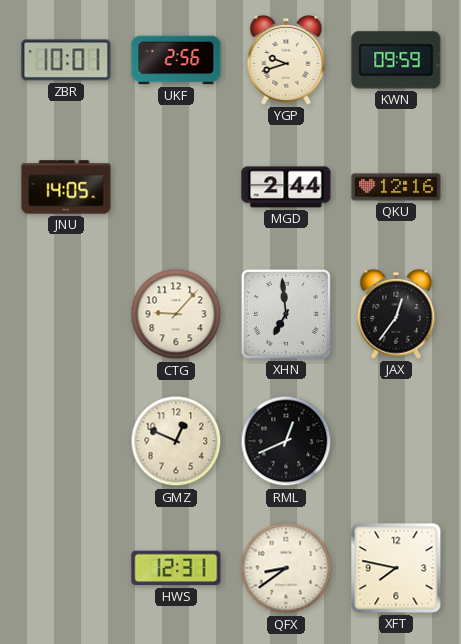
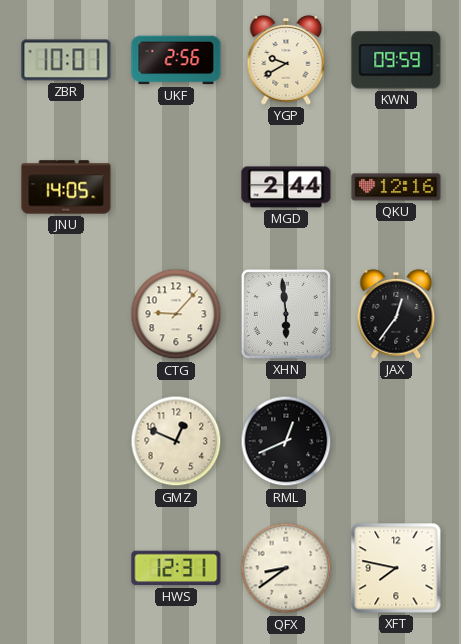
YGP: 9:42 -> 9:40 (286, 60)
XHN: 6:59 -> 5:59 (286, 314)
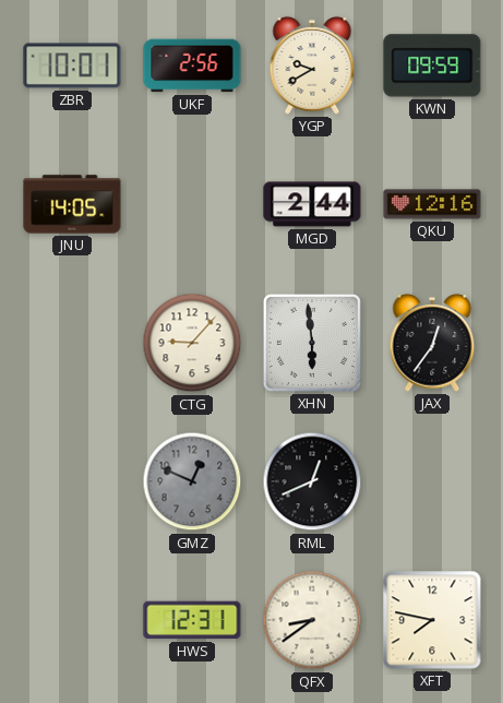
GMZ dial: cream -> grey (192, 481)
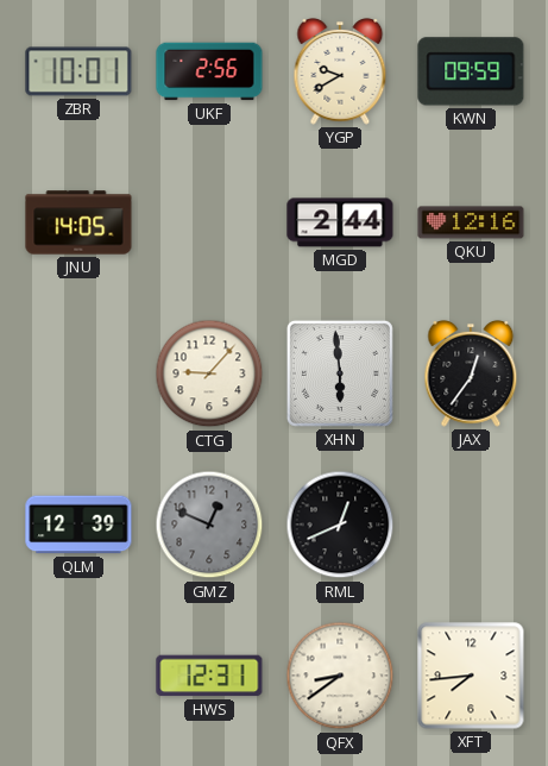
QLM: none -> 12:39 (78, 525)
XFT: 7:47 -> 7:44 (471, 676)
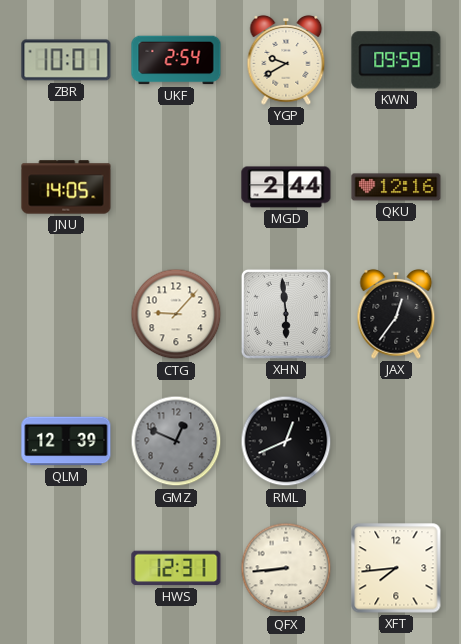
UKF: 2:56 -> 2:54 (176, 60)
QFX: 8:39 -> 8:44 (286, 568)
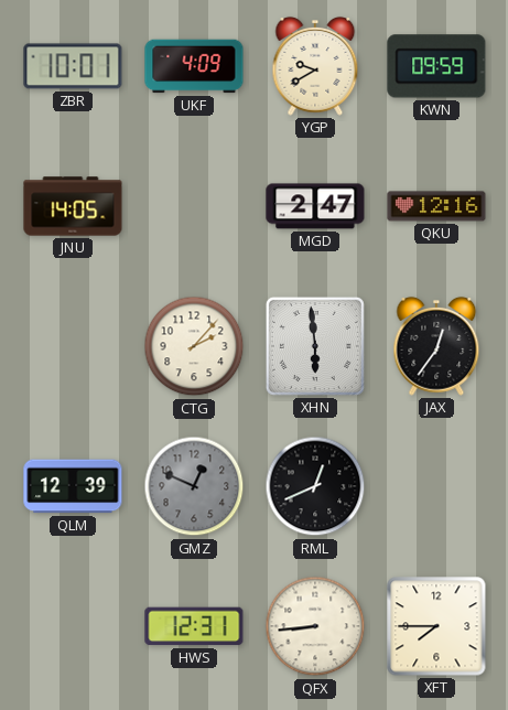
UKF: 2:54 -> 4:09 (194, 66)
MGD: 2:44 -> 2:47 (315, 206)
CTG: 9:07 -> 2:07 (194, 346)
XFT: 7:44 -> 7:45 (436, 626)
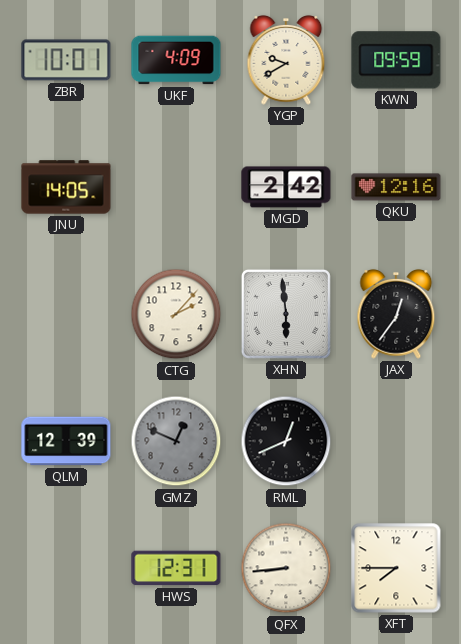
MGD: 2:47 -> 2:42 (286, 187)
